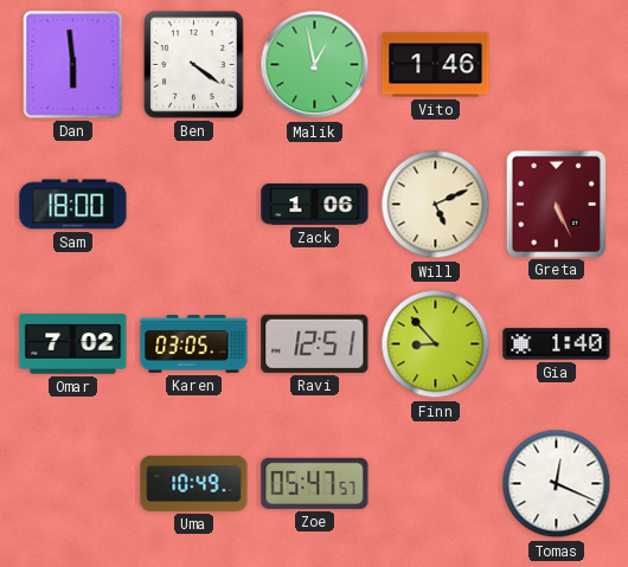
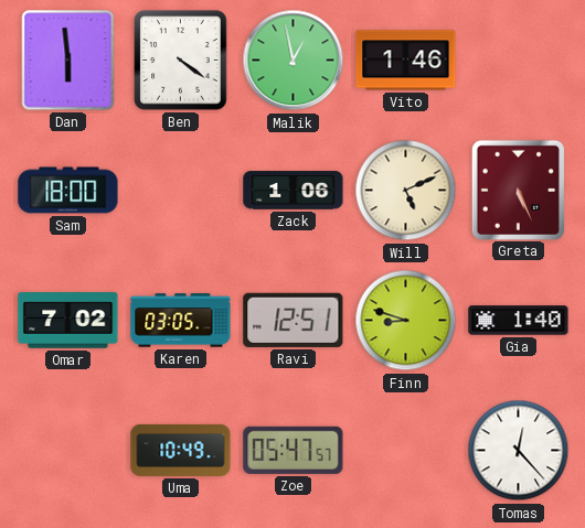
Finn: 8:53 -> 8:48 (406, 321)
Tomas: 12:19 -> 12:23 (519, 451)
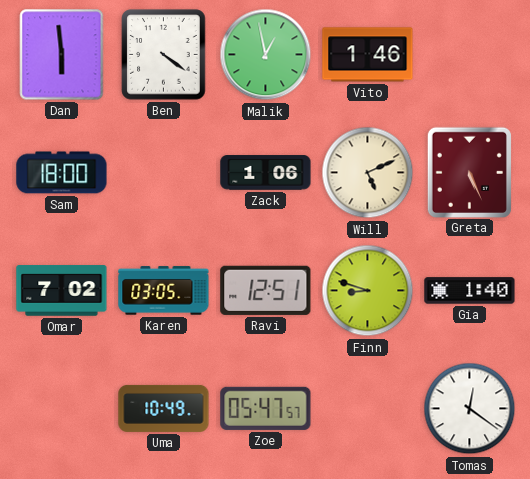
Tomas: 12:23 -> 12:21 (470, 409)
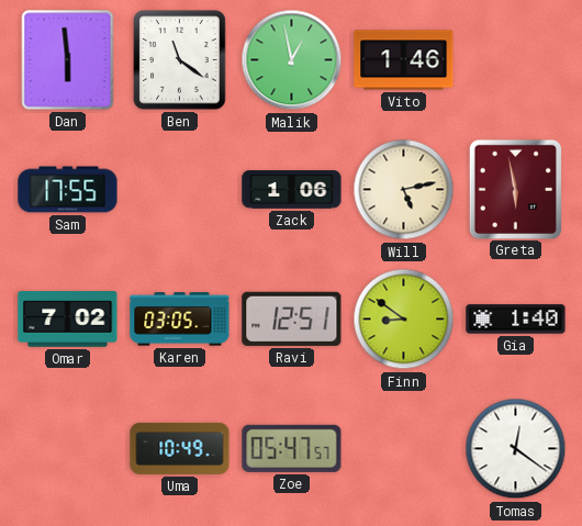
Ben: 4:21 -> 11:21 (180, 60)
Sam: 18:00 -> 17:55 (68, 190)
Will: 5:11 -> 5:13 (404, 190)
Greta: 5:26 -> 5:58 (515, 189)
Finn: 8:48 -> 8:51 (404, 320)
